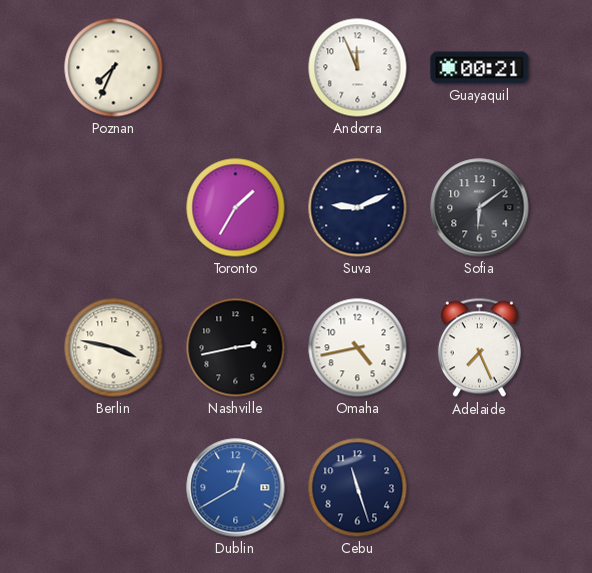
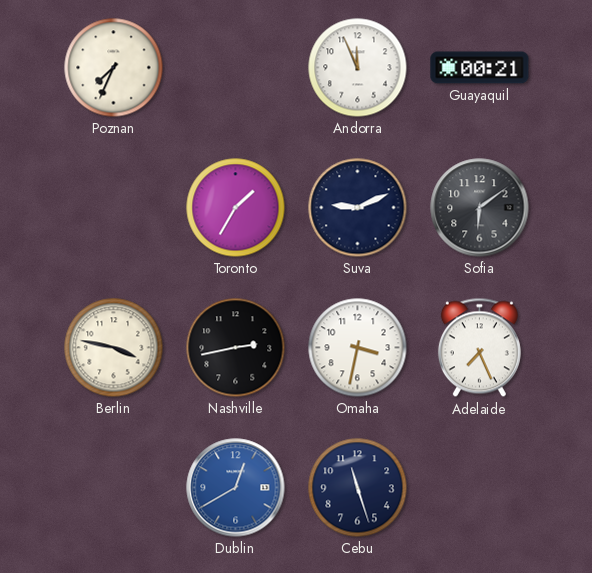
Omaha: 4:43 -> 3:32 (358, 348)
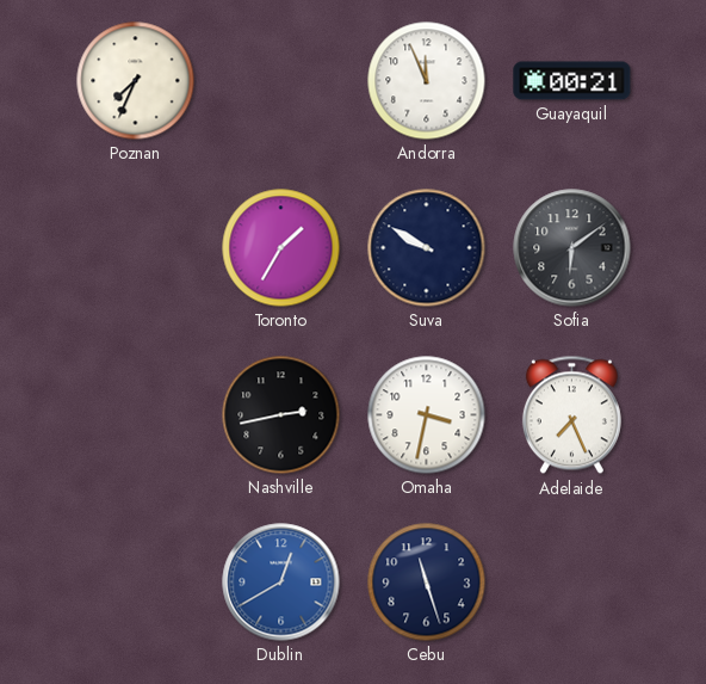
Suva: 9:11 -> 9:50 (427, 248)
Berlin: 3:47 -> none (114, 348)
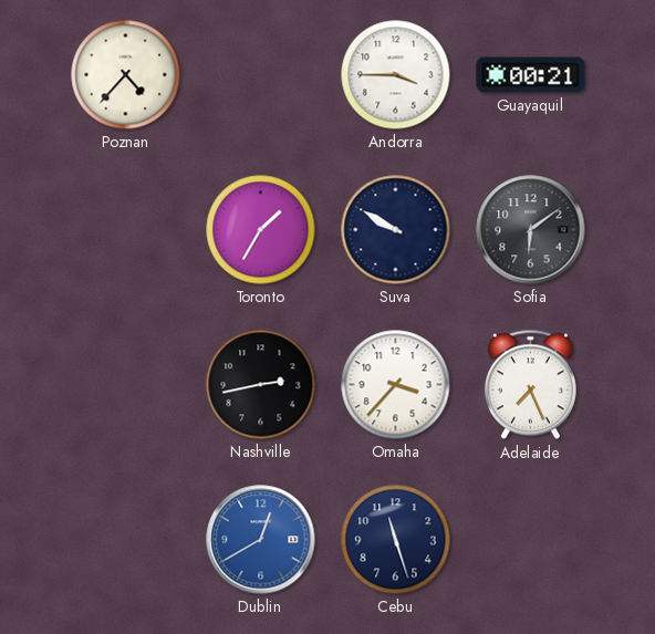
Poznan: 7:34 -> 4:37 (126, 75)
Andorra: 11:56 -> 3:45 (396, 75)
Omaha: 3:32 -> 3:37 (396, 385)
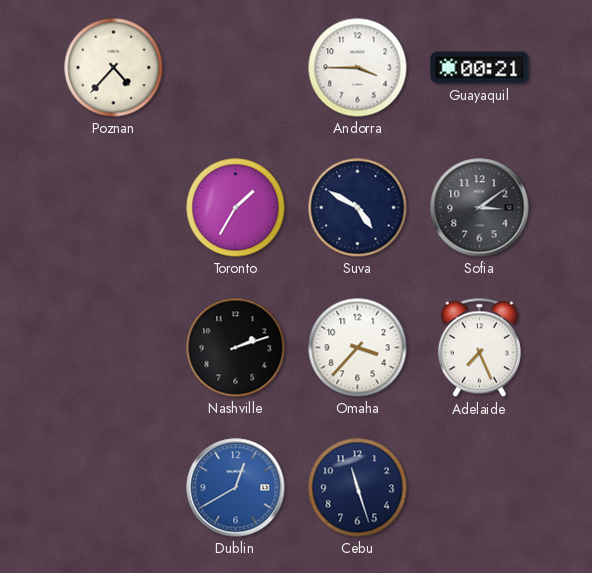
Suva: 9:50 -> 4:50 (358, 208)
Sofia: 6:09 -> 3:09 (480, 208)
Nashville: 2:43 -> 2:12 (236, 348)
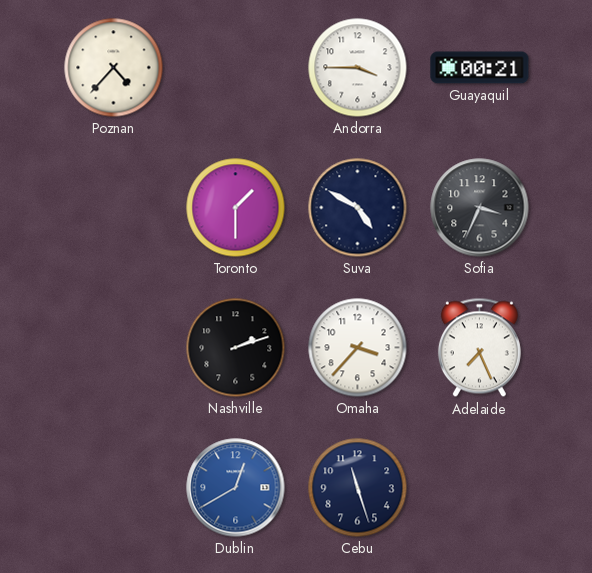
Toronto: 1:35 -> 1:30 (236, 208)
Sofia: 3:09 -> 3:34 (480, 208)
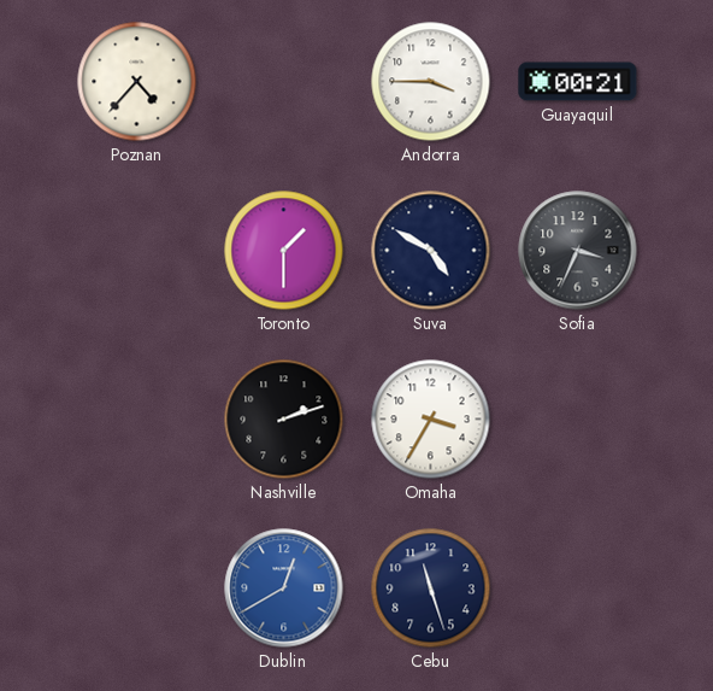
Omaha: 3:37 -> 3:35 (431, 420)
Adelaide: 7:26 -> none (479, 348)
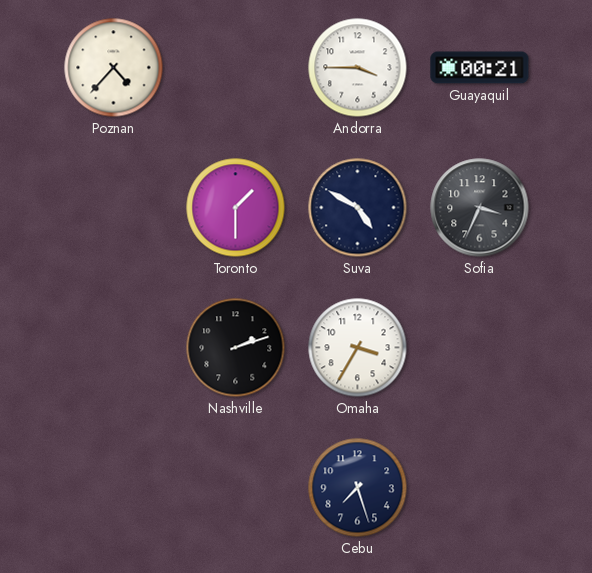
Dublin: 12:40 -> none (284, 588)
Cebu: 11:27 -> 7:27 (358, 488)
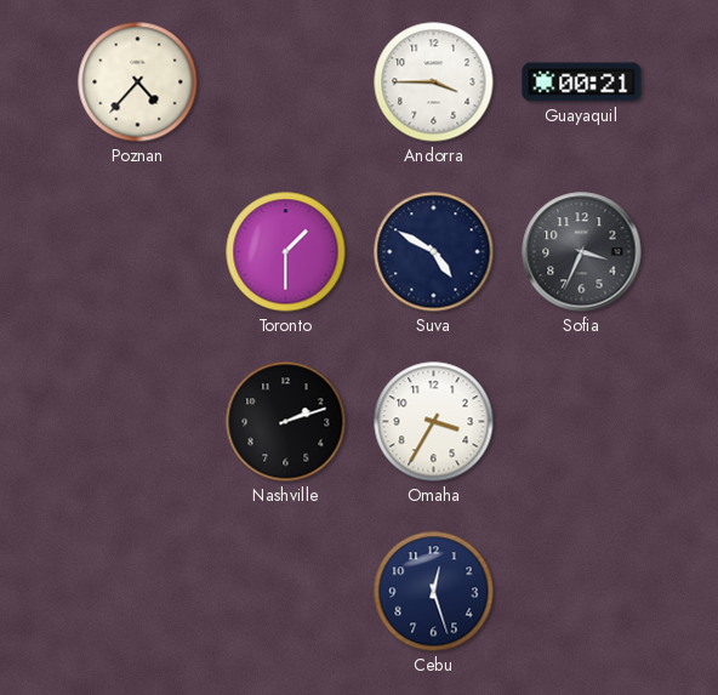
Cebu: 7:27 -> 12:27 (434, 592)
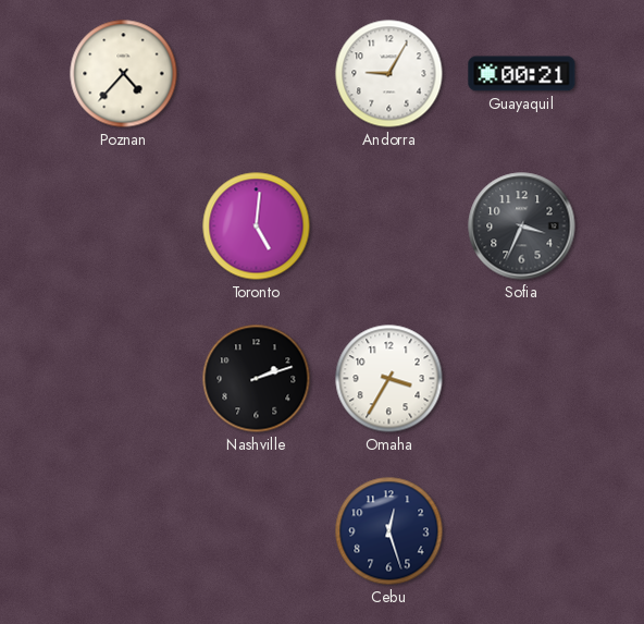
Andorra: 3:45 -> 9:05 (389, 74)
Toronto: 1:30 -> 5:01 (257, 227)
Suva: 4:50 -> none (434, 252)
